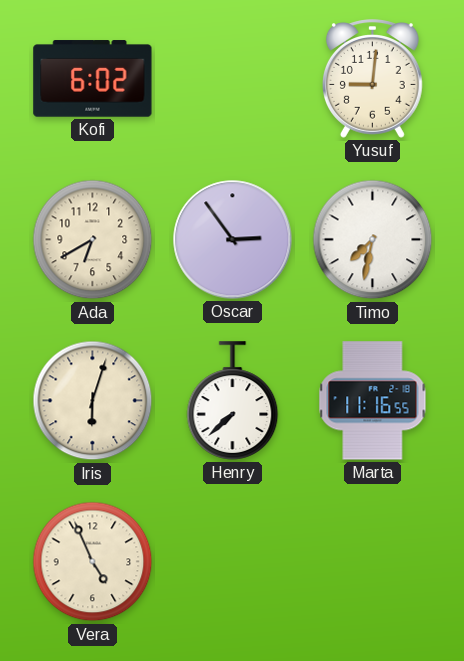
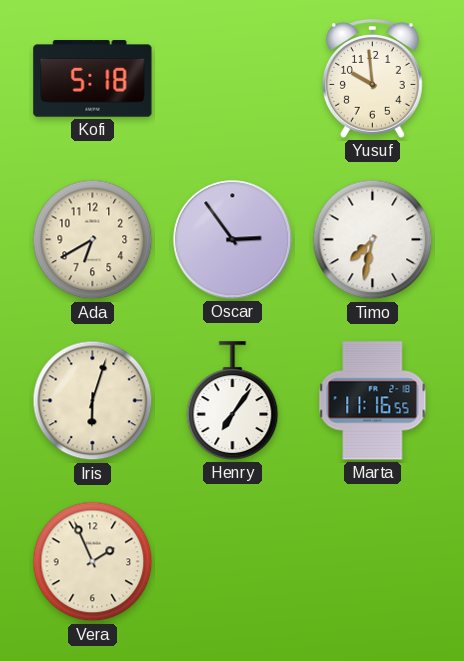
Kofi: 6:02 -> 5:18 (93, 79)
Yusuf: 9:01 -> 9:59 (372, 79)
Henry: 7:38 -> 7:06 (233, 401)
Vera: 4:56 -> 1:56 (93, 562)
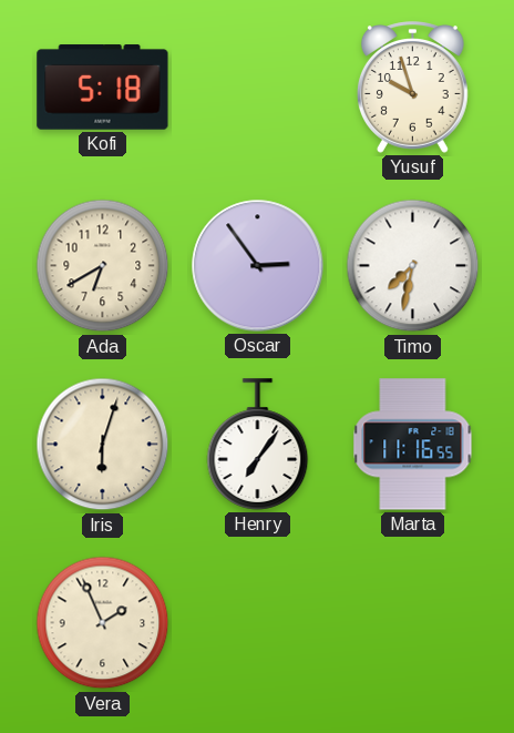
Yusuf: 9:59 -> 9:57 (412, 88)
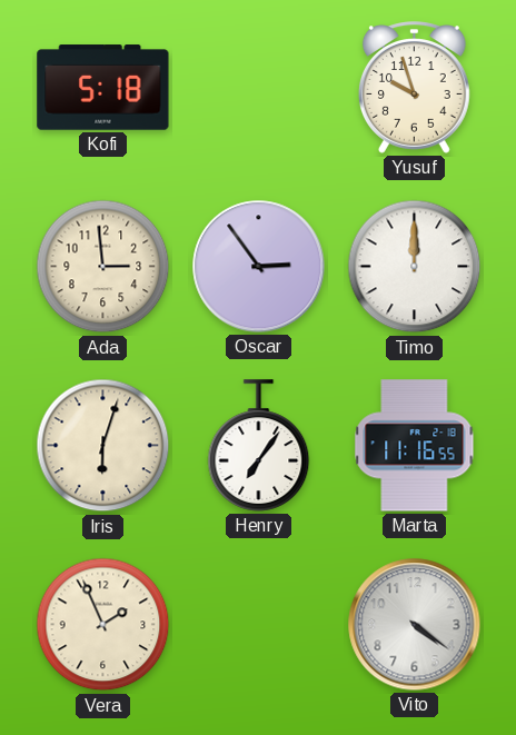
Ada: 6:40 -> 2:59 (103, 267)
Timo: 7:32 -> 12:00 (415, 267)
Vito: none -> 4:21 (415, 625)
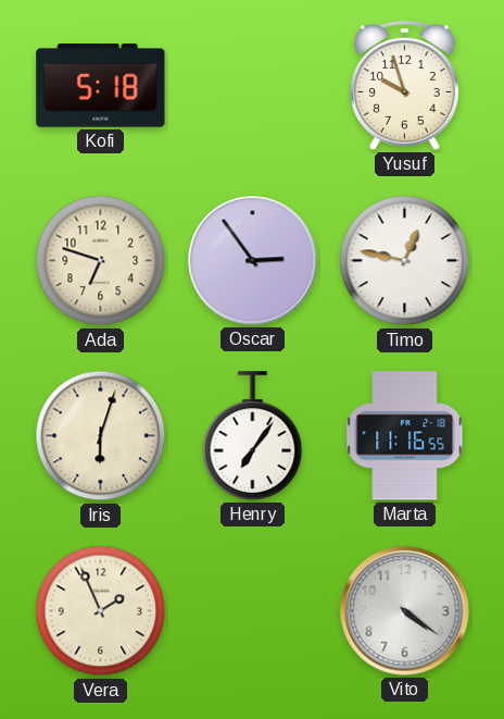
Ada: 2:59 -> 6:48 (101, 261)
Timo: 12:00 -> 12:47 (405, 261)
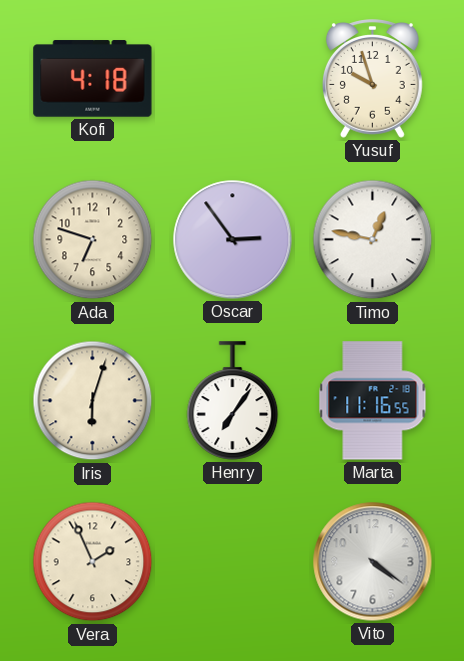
Kofi: 5:18 -> 4:18 (93, 79)
